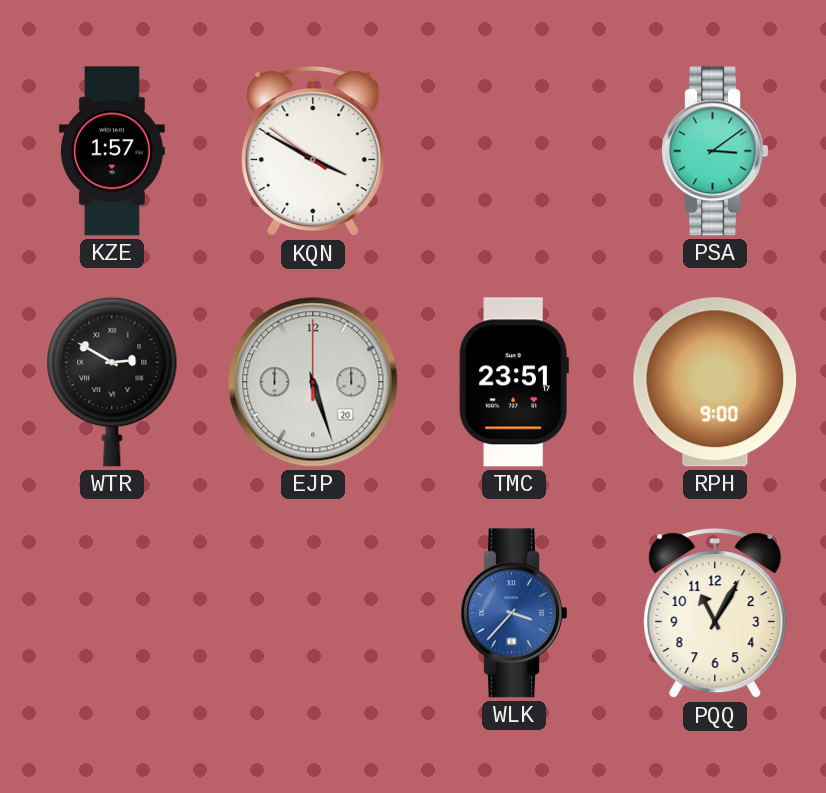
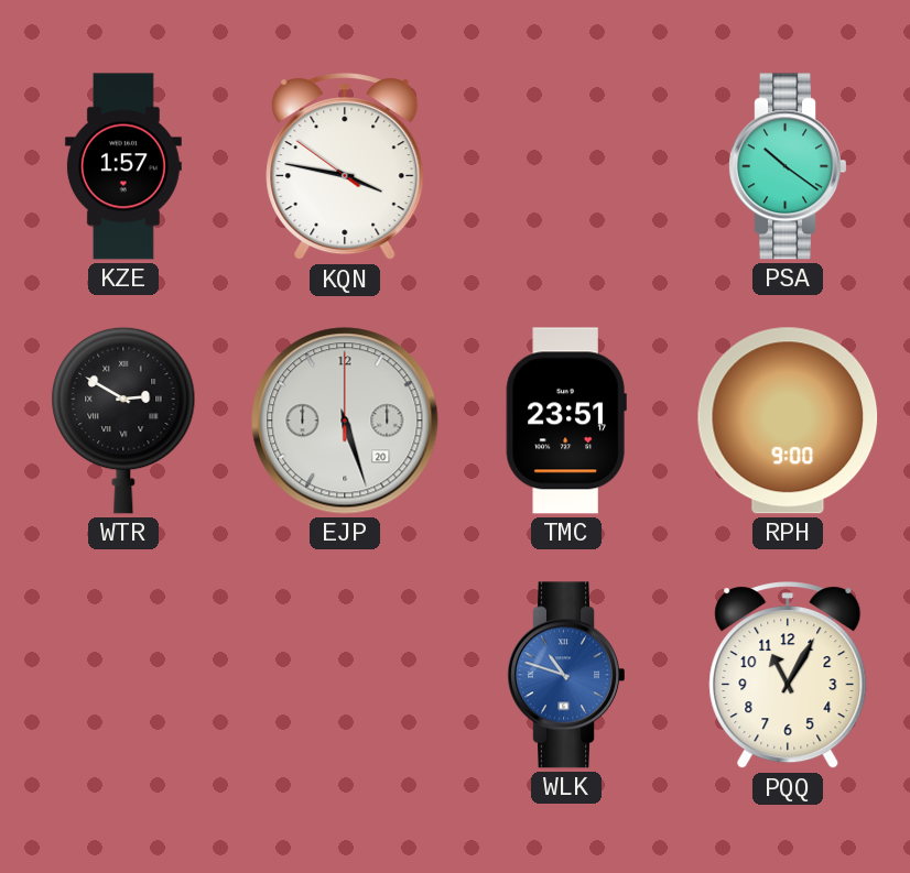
KQN: 3:49 -> 3:46 (345, 167)
PSA: 3:09 -> 10:21 (787, 166)
WLK: 3:37 -> 10:48 (565, 675)
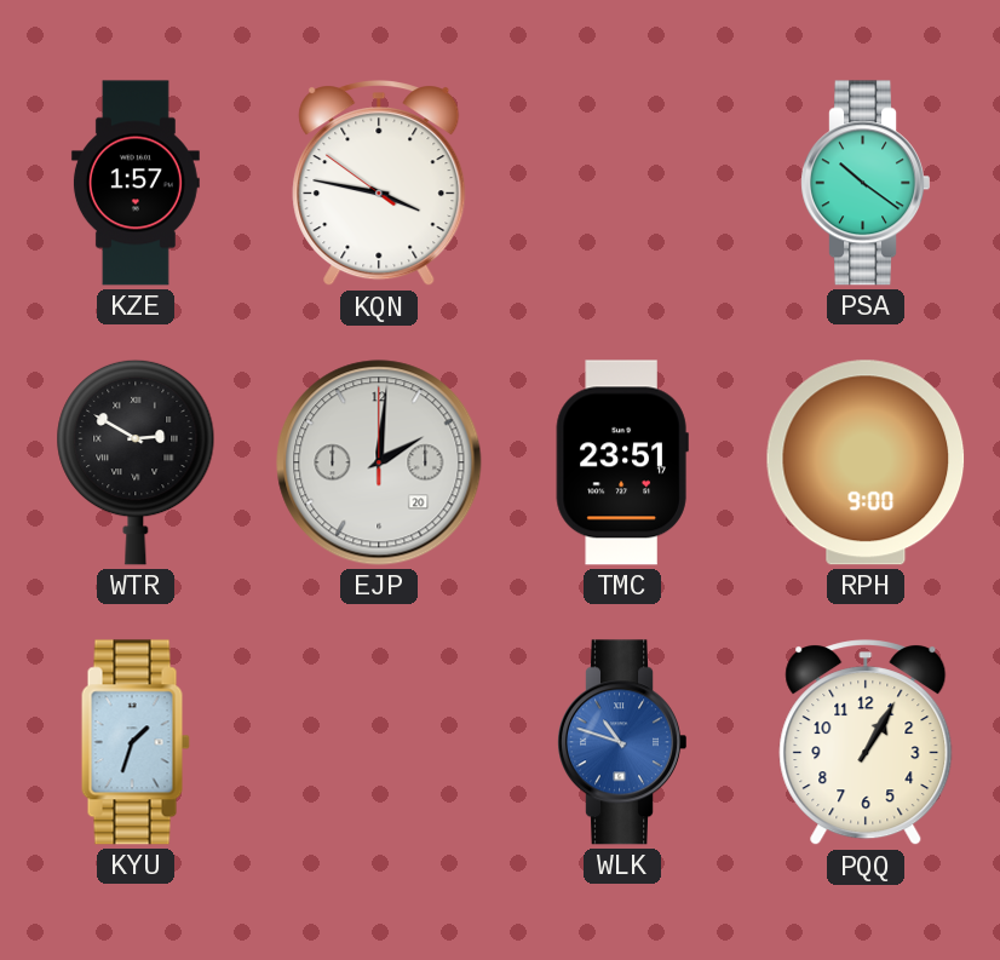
EJP: 5:27 -> 2:01 (379, 462)
KYU: none -> 1:33 (136, 742)
PQQ: 11:05 -> 1:05 (866, 743)
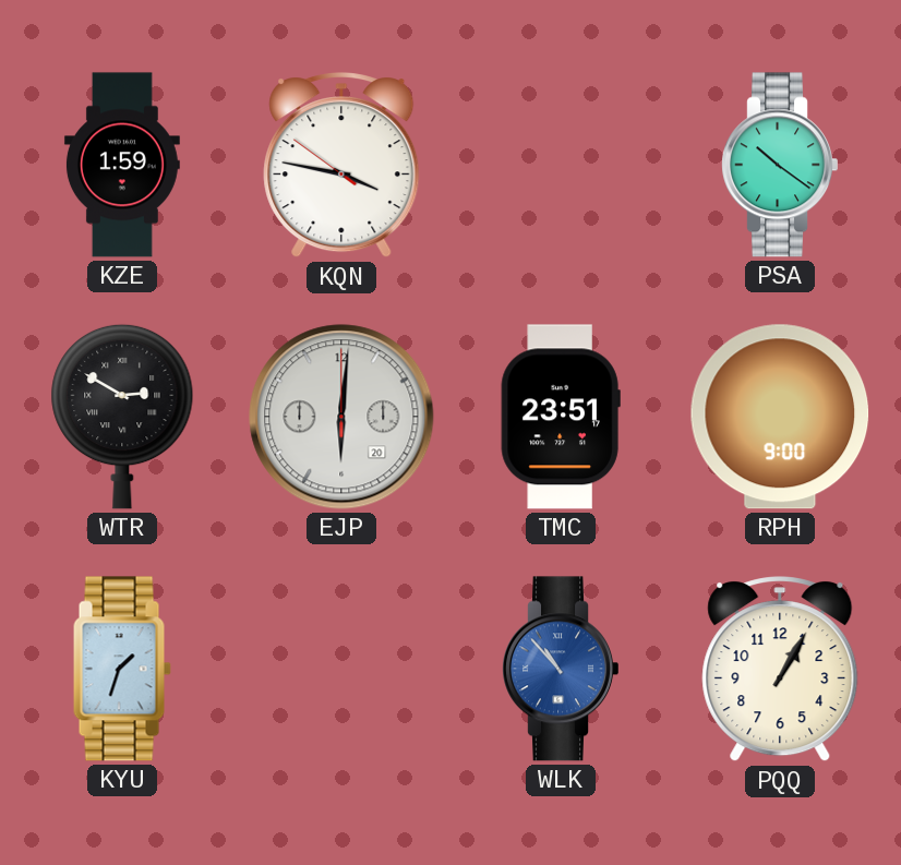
KZE: 1:57 -> 1:59 (122, 165)
EJP: 2:01 -> 6:01 (341, 417)
WLK: 10:48 -> 10:53 (560, 669)
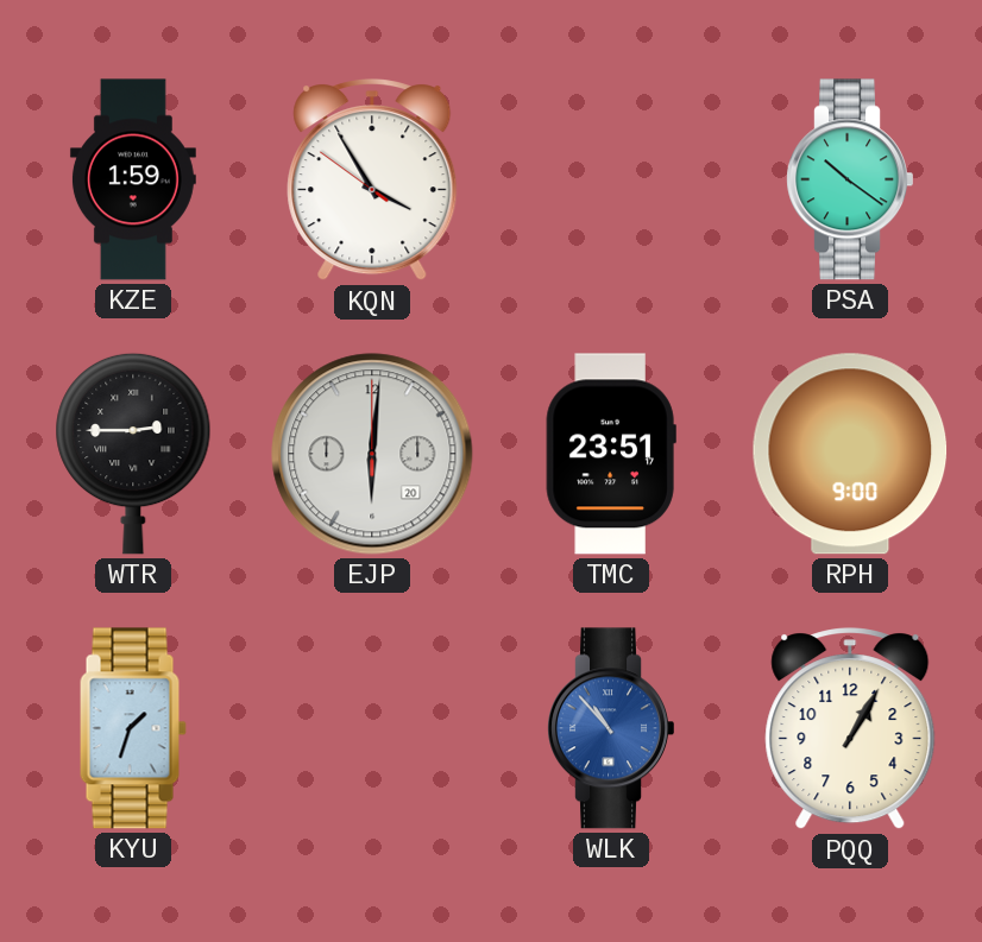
KQN: 3:46 -> 3:54 (372, 181)
WTR: 2:50 -> 2:45 (133, 454)
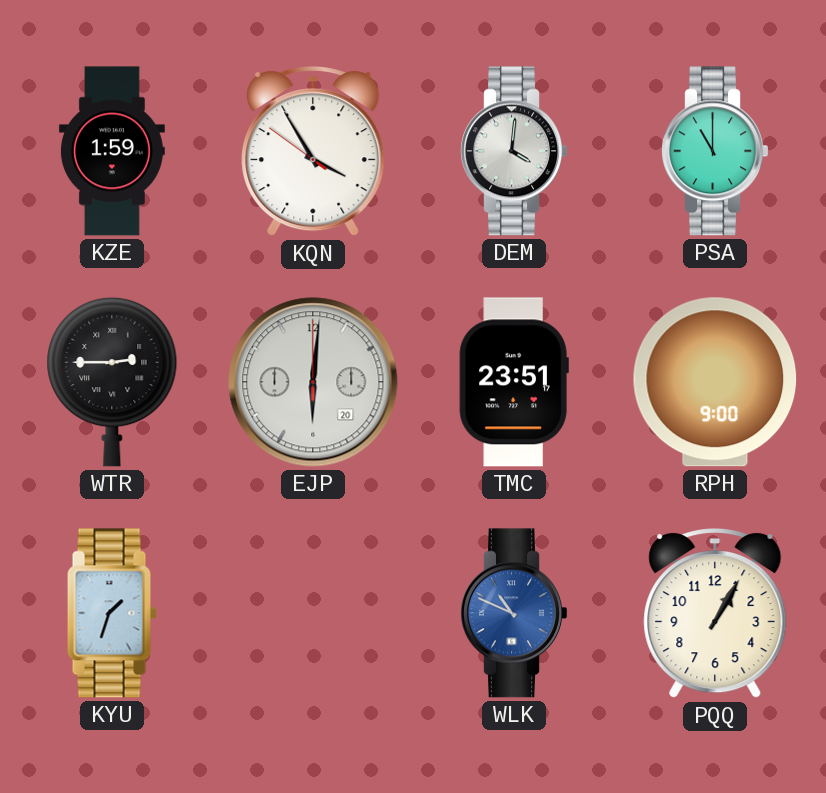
DEM: none -> 4:01 (513, 151)
PSA: 10:21 -> 11:00 (714, 151)
WLK: 10:53 -> 10:49 (513, 613)
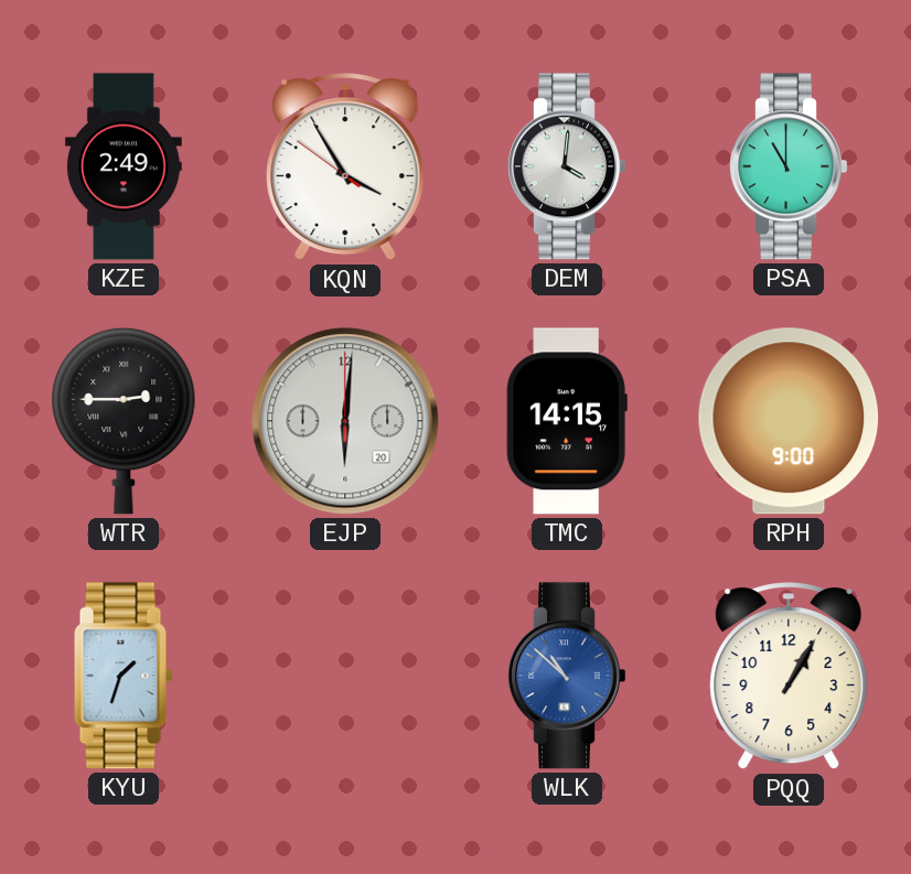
KZE: 1:59 -> 2:49 (124, 166)
TMC: 23:51 -> 14:15 (567, 421)
WLK: 10:49 -> 10:52 (566, 676)
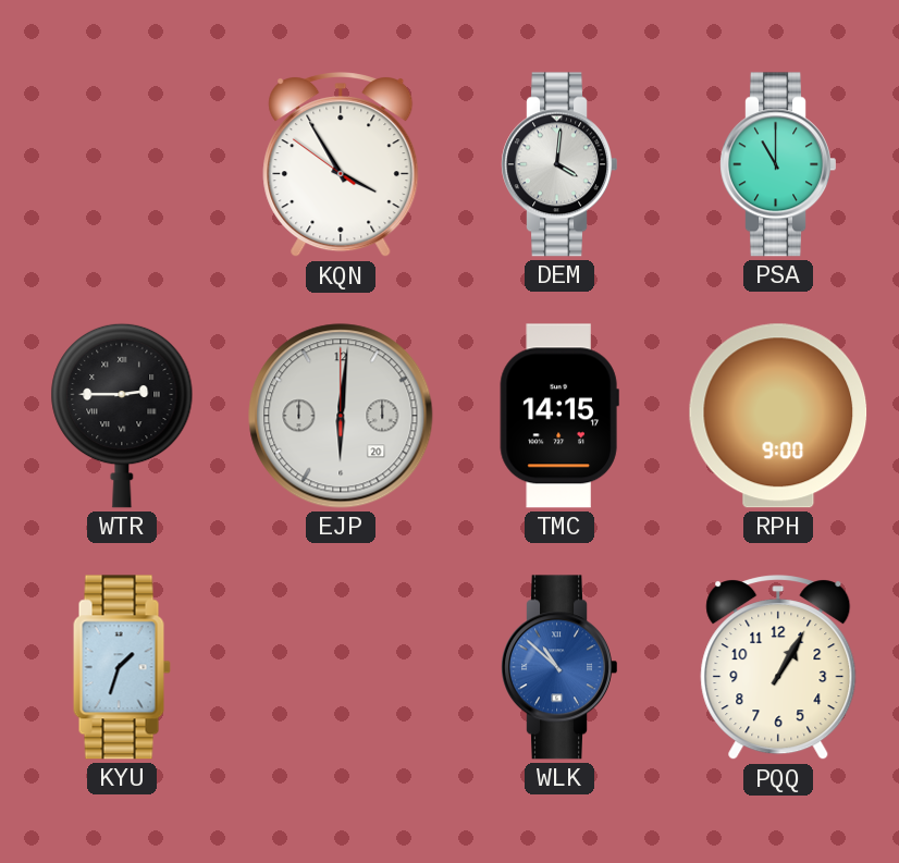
KZE: 2:49 -> none (124, 166)
